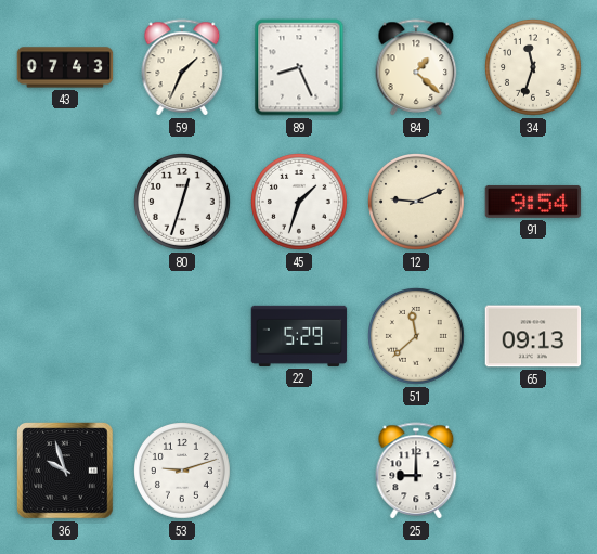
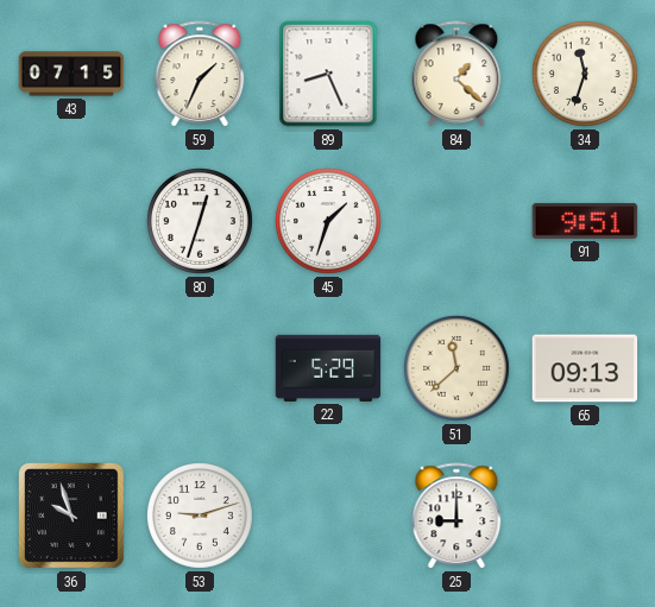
43: 07:43 -> 07:15 (71, 74)
12: 9:11 -> none (417, 203)
91: 9:54 -> 9:51 (585, 221)
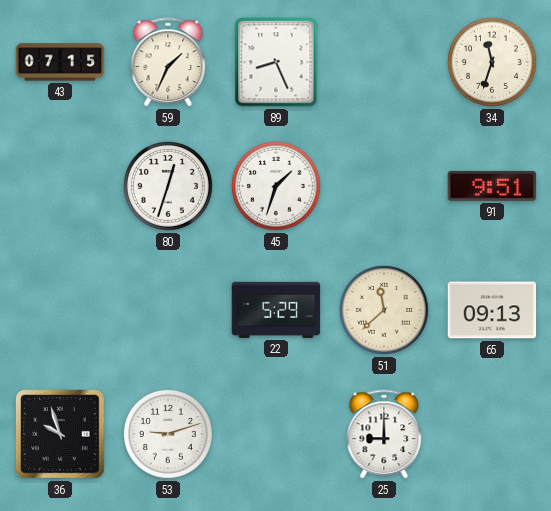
84: 1:22 -> none (456, 74)
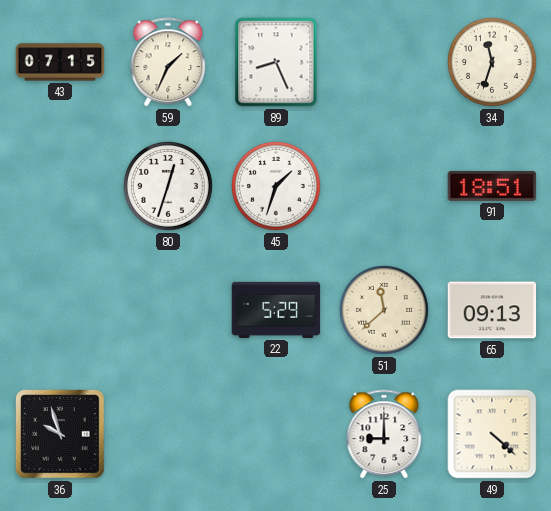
91: 9:51 -> 18:51 (492, 186)
53: 9:12 -> none (169, 435)
49: none -> 4:22 (492, 434)
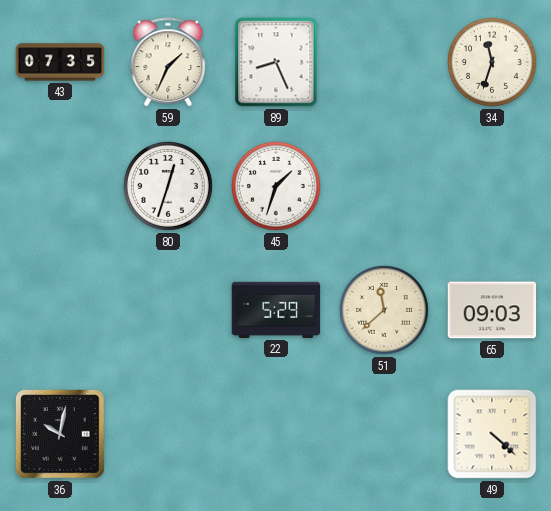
43: 07:15 -> 07:35 (60, 62)
91: 18:51 -> none (492, 186)
65: 09:13 -> 09:03 (492, 310)
36: 9:57 -> 10:02 (60, 434)
25: 9:00 -> none (384, 434)
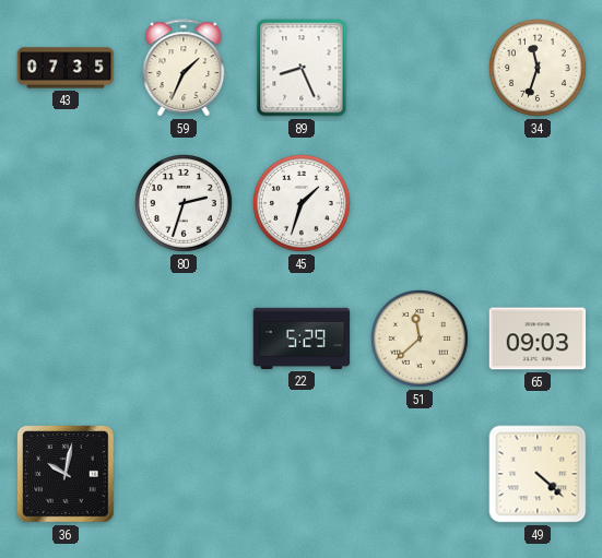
80: 12:33 -> 2:33 (185, 204)
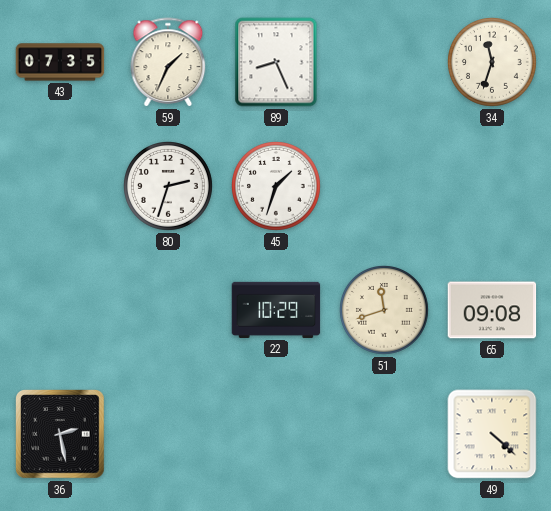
22: 5:29 -> 10:29 (276, 310)
51: 11:38 -> 11:42 (385, 311)
65: 09:03 -> 09:08 (492, 310)
36: 10:02 -> 2:28 (60, 434)
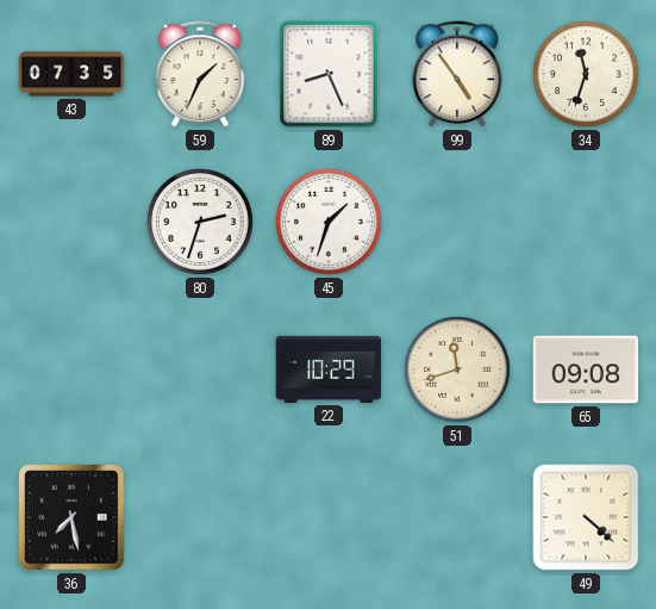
99: none -> 4:54 (457, 74)
36: 2:28 -> 7:28 (71, 517)
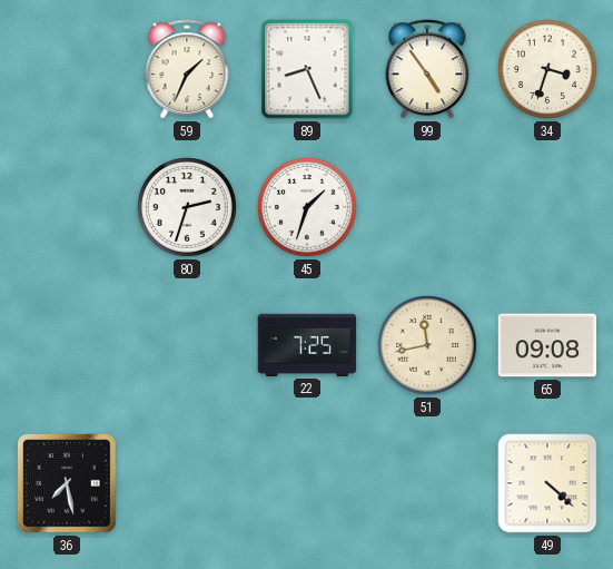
43: 07:35 -> none (71, 74)
34: 11:33 -> 3:33 (548, 70)
22: 10:29 -> 7:25 (307, 345)
51: 11:42 -> 11:43 (428, 346)
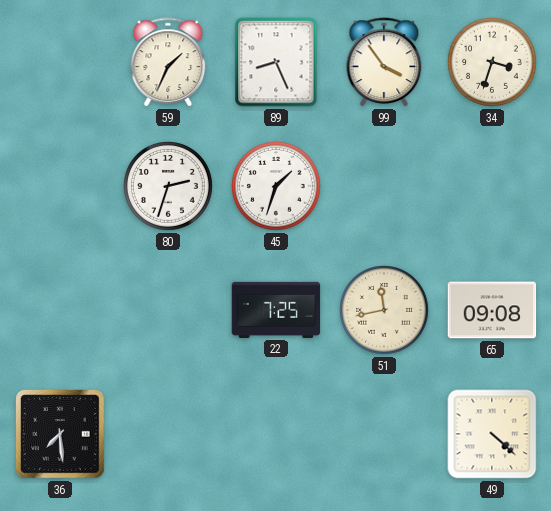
99: 4:54 -> 3:54 (384, 62)
36: 7:28 -> 7:29 (60, 434)
